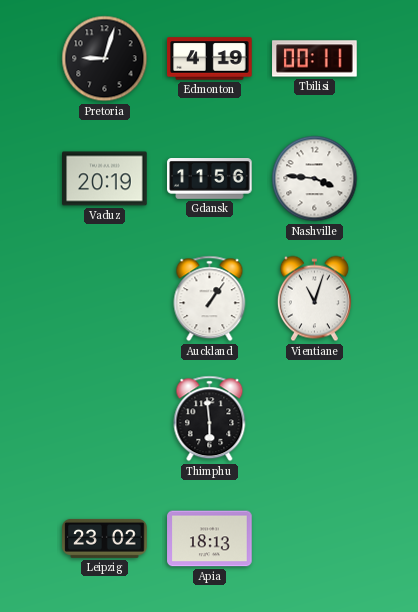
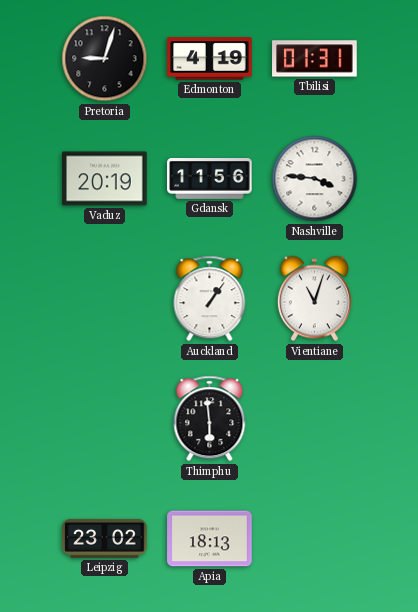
Tbilisi: 00:11 -> 01:31 (315, 59)
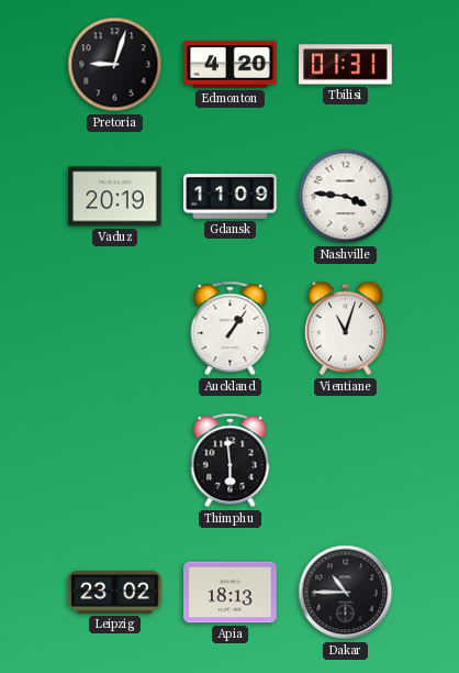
Edmonton: 4:19 -> 4:20 (231, 65)
Gdansk: 11:56 -> 11:09 (231, 197)
Dakar: none -> 10:45 (346, 593)
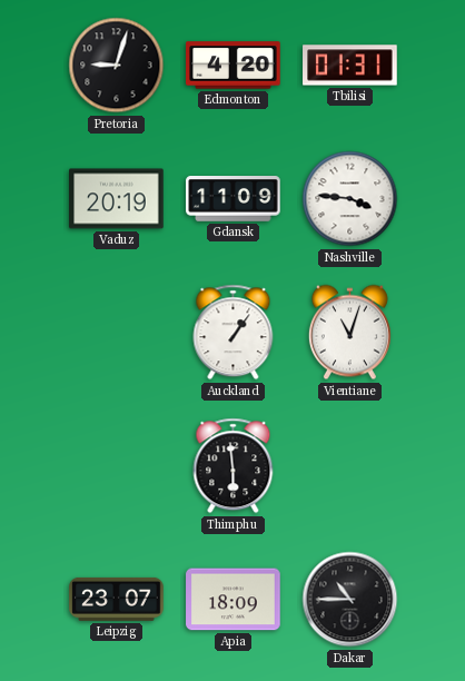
Leipzig: 23:02 -> 23:07 (117, 599)
Apia: 18:13 -> 18:09 (234, 600)
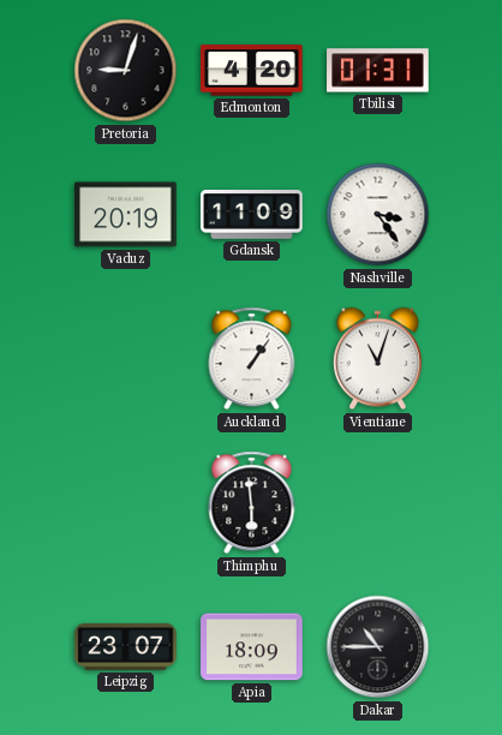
Nashville: 3:46 -> 3:24 (378, 215)
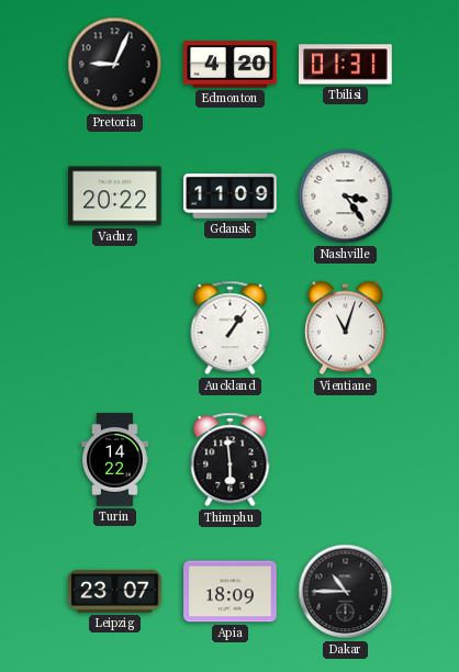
Pretoria: 9:03 -> 9:04 (115, 65)
Vaduz: 20:19 -> 20:22 (115, 197)
Turin: none -> 14:22 (115, 460)
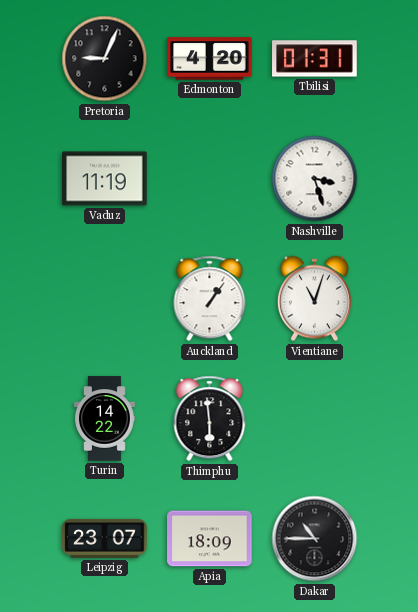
Vaduz: 20:22 -> 11:19 (105, 179)
Gdansk: 11:09 -> none (231, 197)
Nashville: 3:24 -> 3:27 (315, 179)
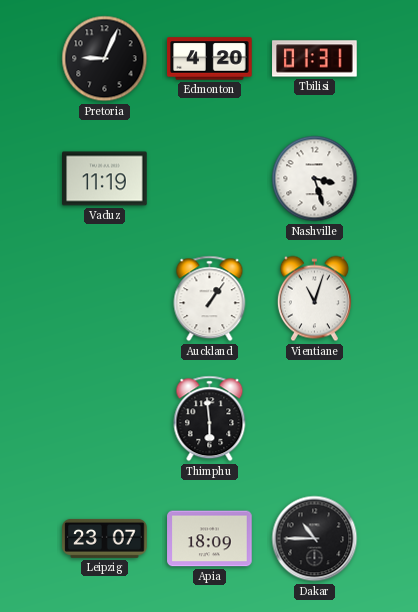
Turin: 14:22 -> none (105, 419)
